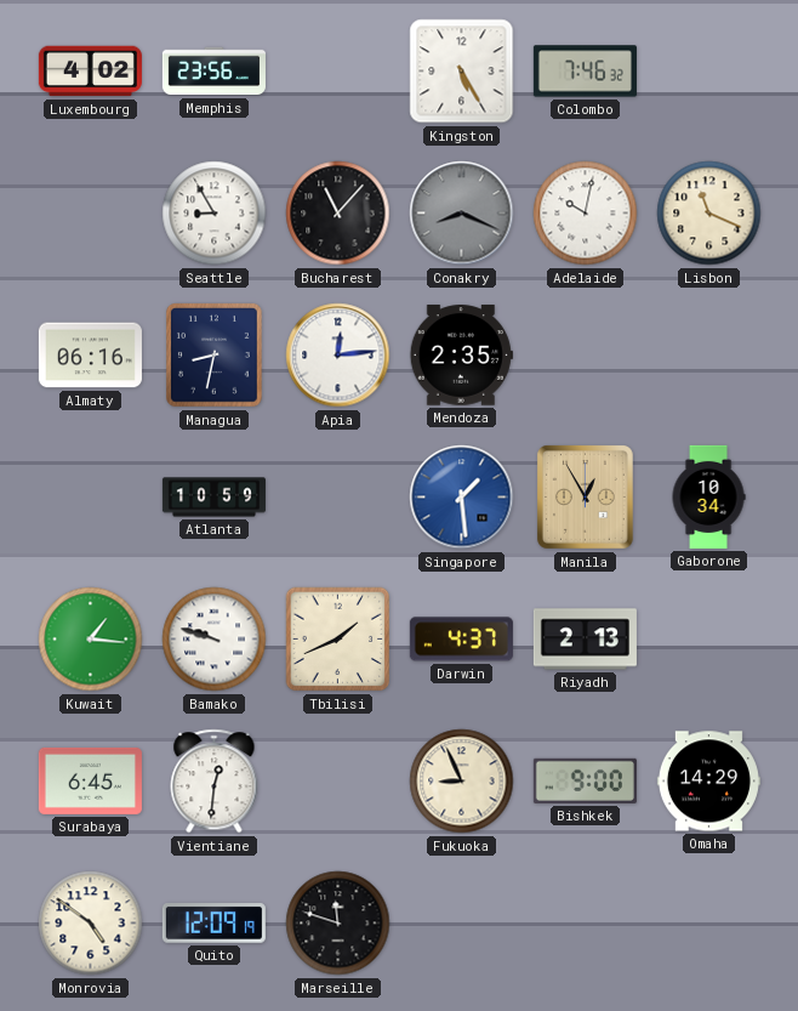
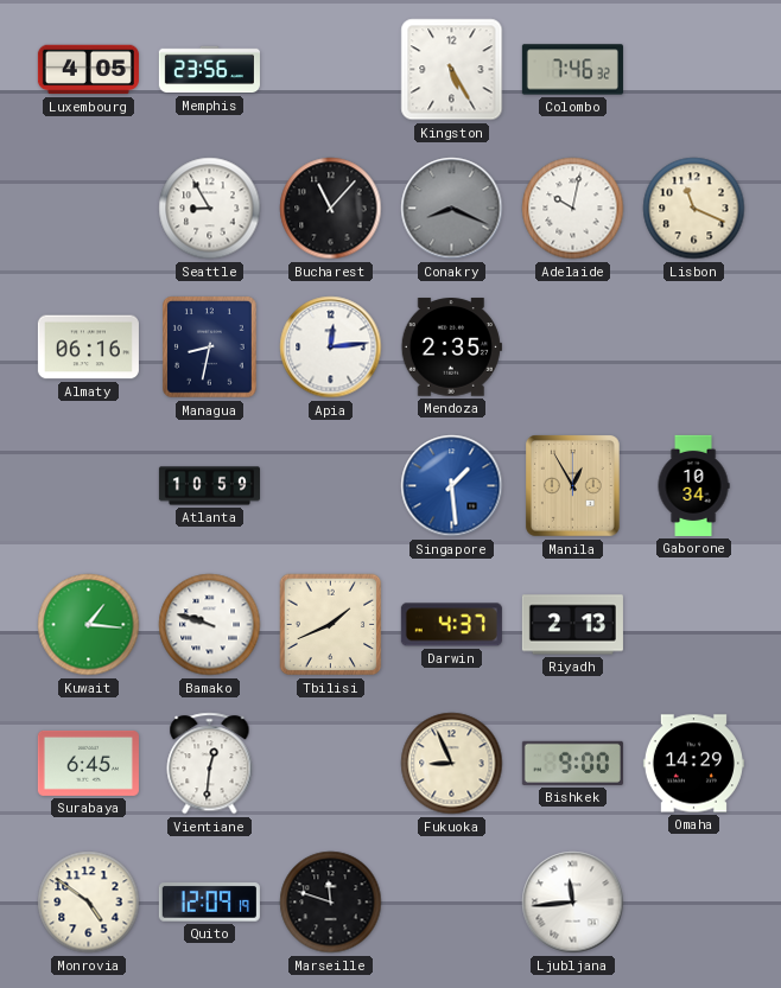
Luxembourg: 4:02 -> 4:05 (88, 70)
Ljubljana: none -> 11:44 (573, 903)
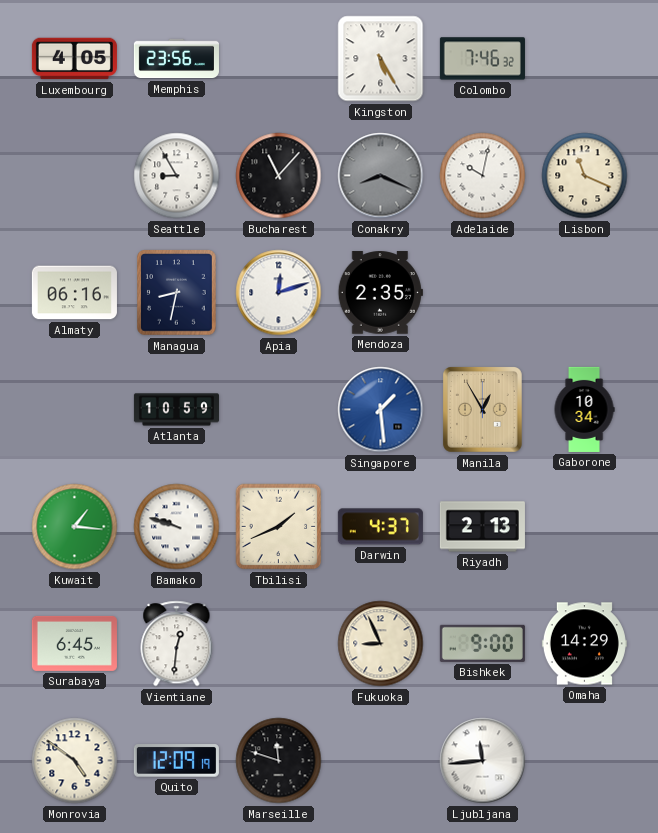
Apia: 12:14 -> 12:12 (279, 293)
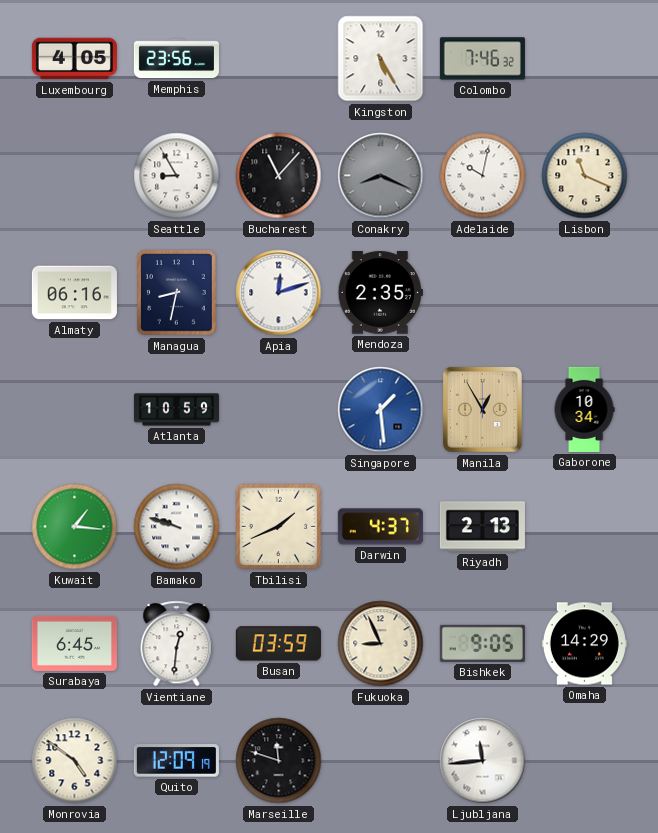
Busan: none -> 03:59 (278, 644)
Bishkek: 9:00 -> 9:05 (482, 643)
